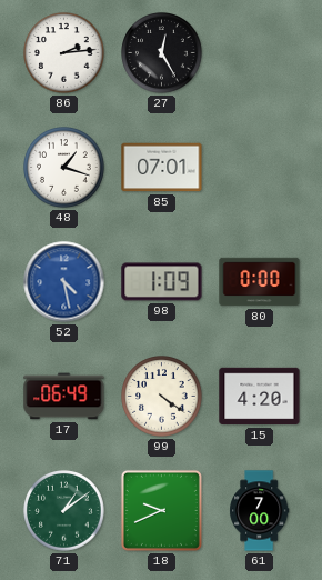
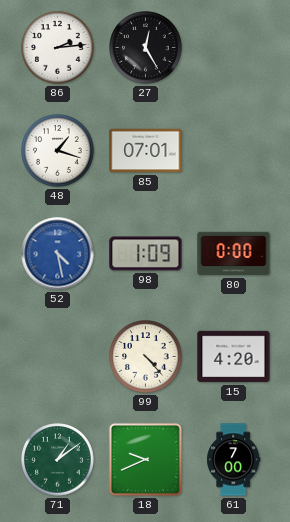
17: 06:49 -> none (64, 397)
99: 4:21 -> 4:23 (146, 357)
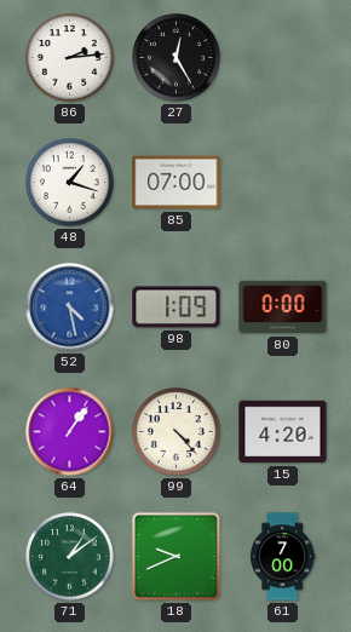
85: 07:01 -> 07:00 (177, 183)
64: none -> 1:06 (70, 432)
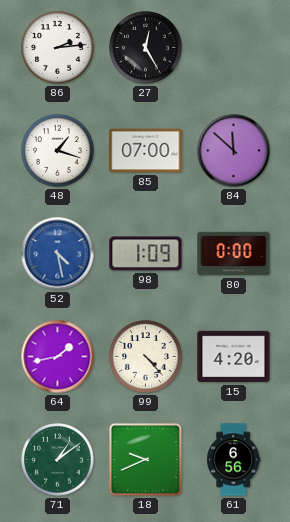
84: none -> 11:52 (234, 151)
64: 1:06 -> 1:43 (58, 357)
61: 7:00 -> 6:56 (234, 460)
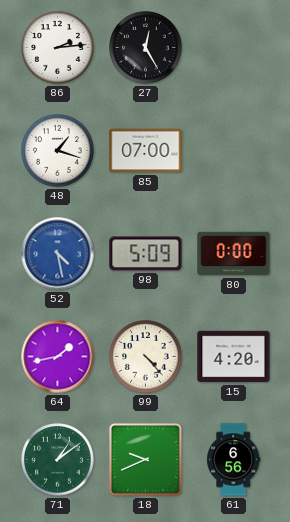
84: 11:52 -> none (234, 151)
98: 1:09 -> 5:09 (146, 254)
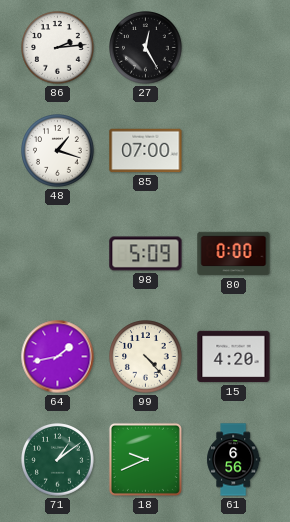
52: 4:28 -> none (58, 254)
